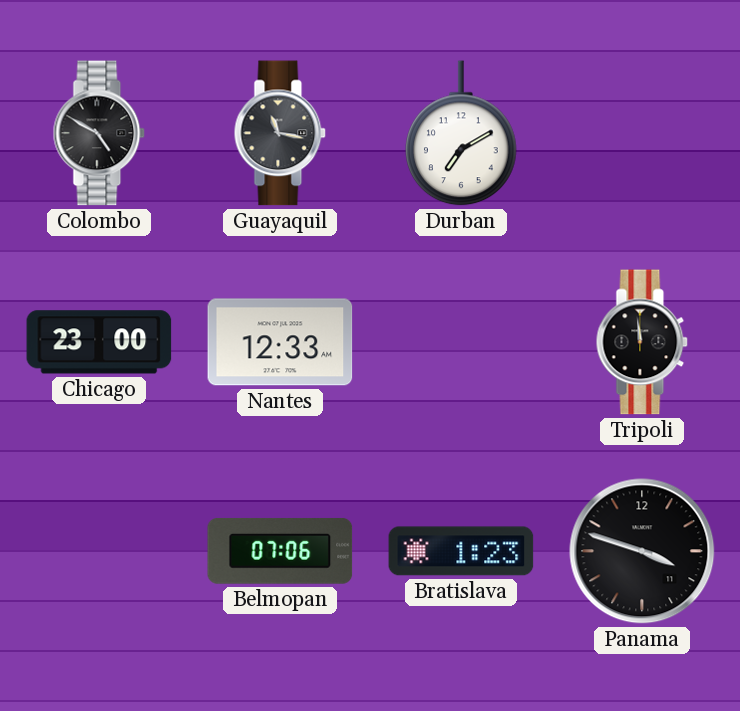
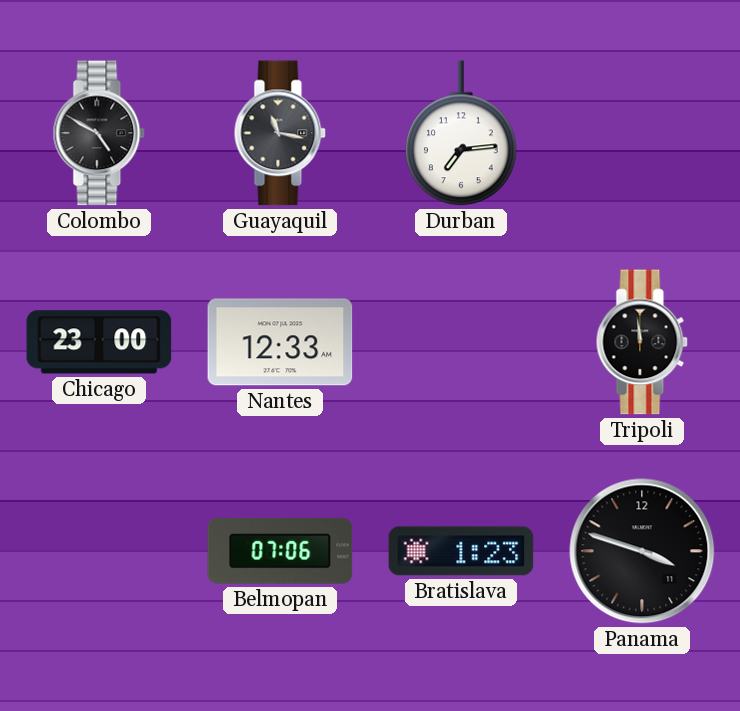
Durban: 7:10 -> 7:14 (462, 133)
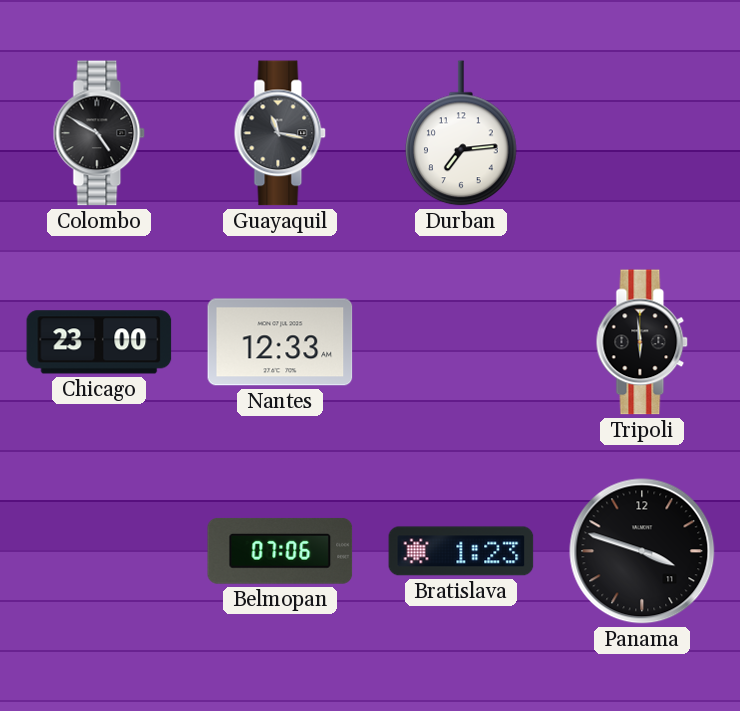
Tripoli: 11:59 -> 5:59 (642, 342)
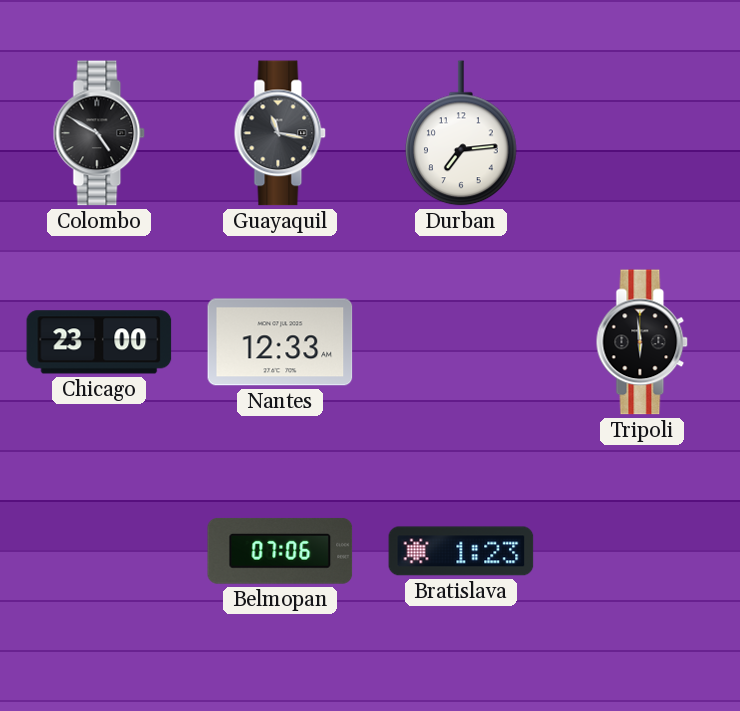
Panama: 3:48 -> none (642, 551)
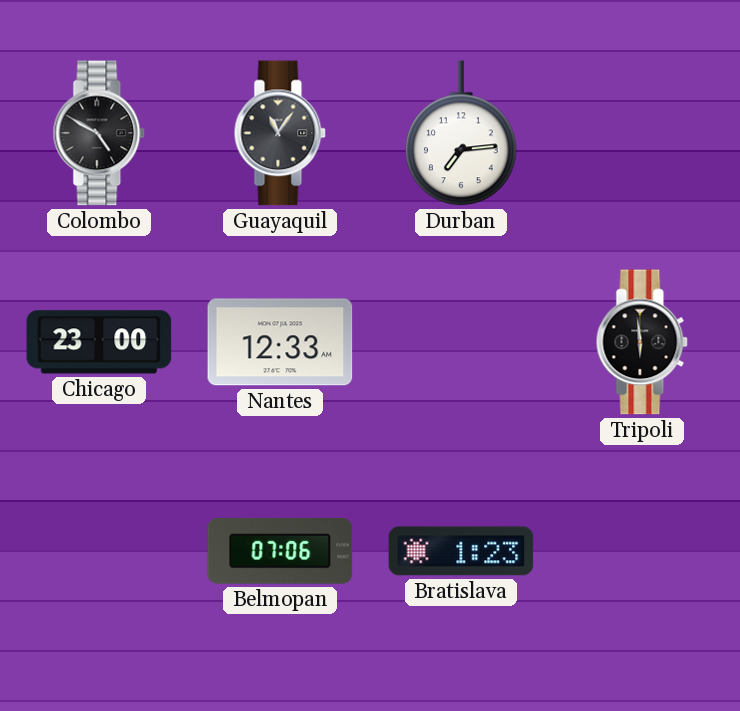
Guayaquil: 11:17 -> 11:06 (280, 133)
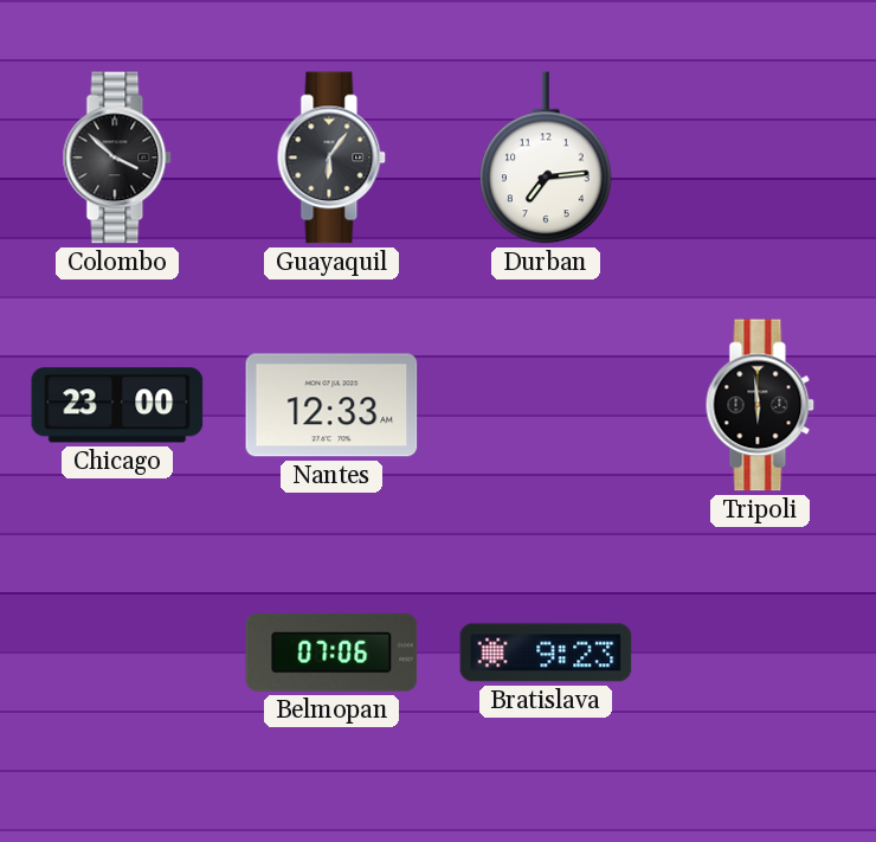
Colombo: 4:50 -> 3:52 (117, 158)
Guayaquil: 11:06 -> 6:06 (331, 158)
Bratislava: 1:23 -> 9:23 (546, 653)
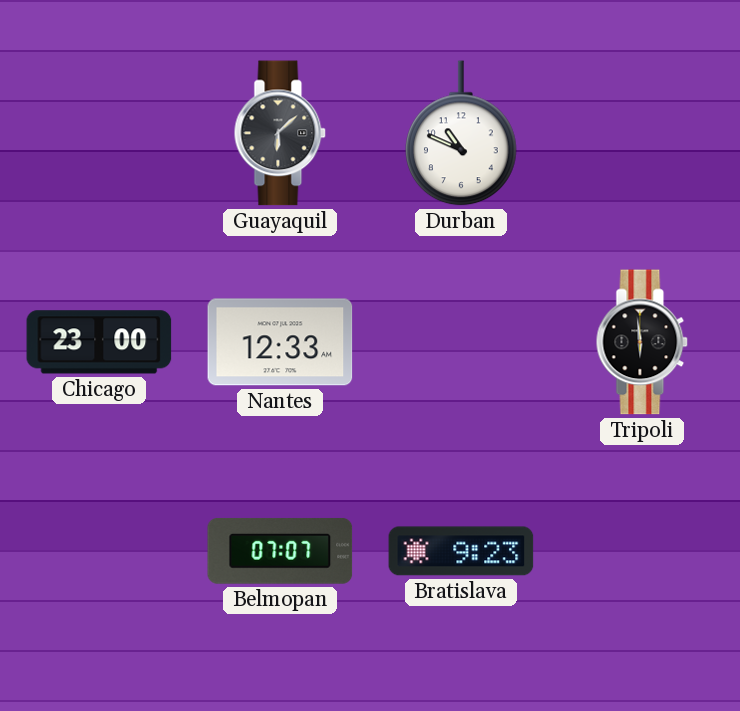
Colombo: 3:52 -> none (117, 158)
Guayaquil: 6:06 -> 6:08 (280, 133)
Durban: 7:14 -> 10:49 (462, 133)
Belmopan: 07:06 -> 07:07 (280, 551)
